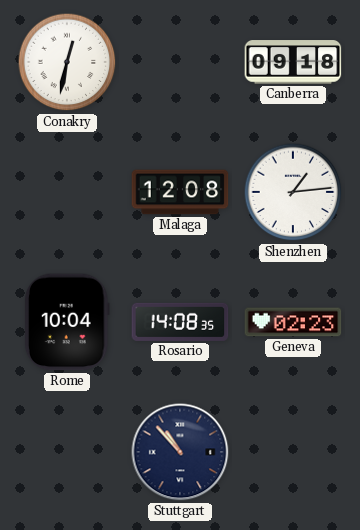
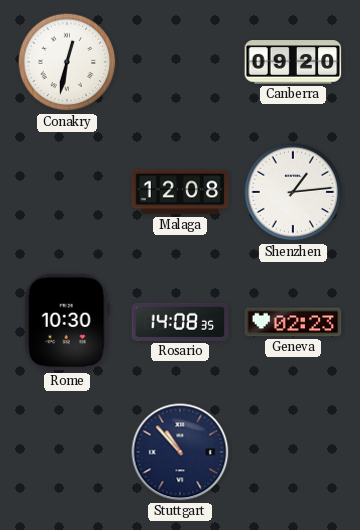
Canberra: 09:18 -> 09:20 (293, 62)
Rome: 10:04 -> 10:30 (67, 322)
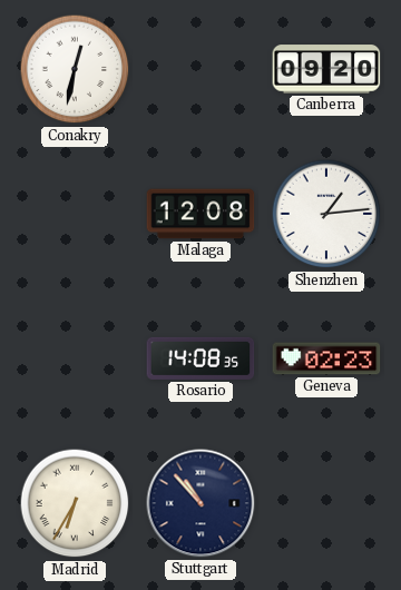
Rome: 10:30 -> none (67, 322)
Madrid: none -> 6:35 (75, 503)
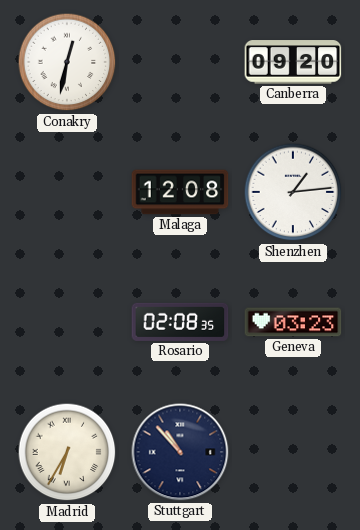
Rosario: 14:08 -> 02:08 (180, 322)
Geneva: 02:23 -> 03:23 (293, 322)
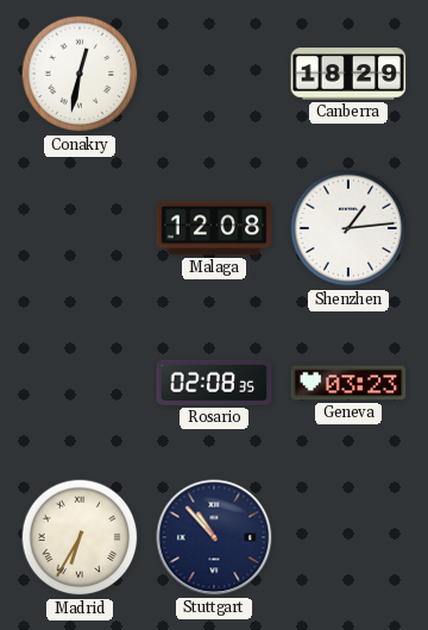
Canberra: 09:20 -> 18:29 (348, 74)
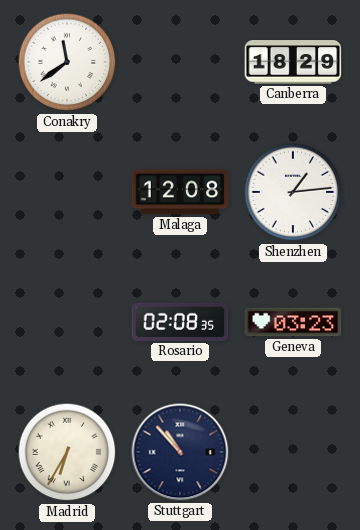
Conakry: 12:32 -> 11:39 (67, 62)
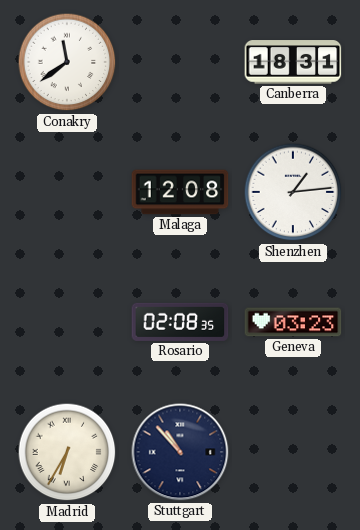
Canberra: 18:29 -> 18:31 (293, 62)
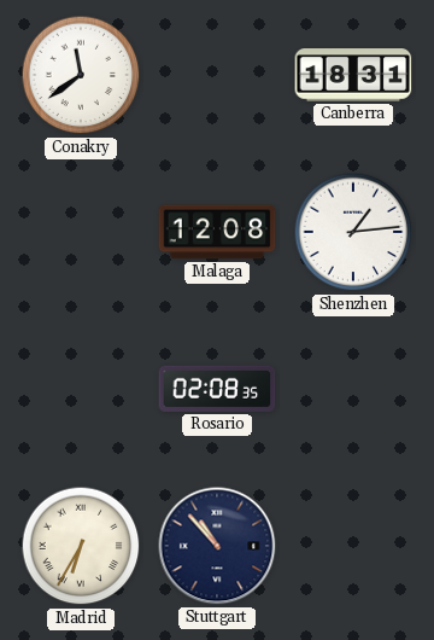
Geneva: 03:23 -> none (293, 322)
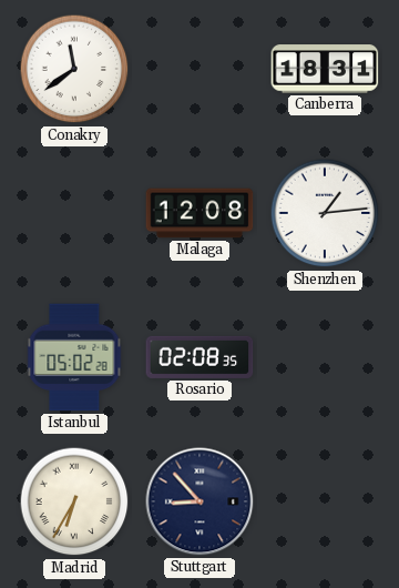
Istanbul: none -> 05:02 (74, 357)
Stuttgart: 10:53 -> 8:53 (199, 501)
